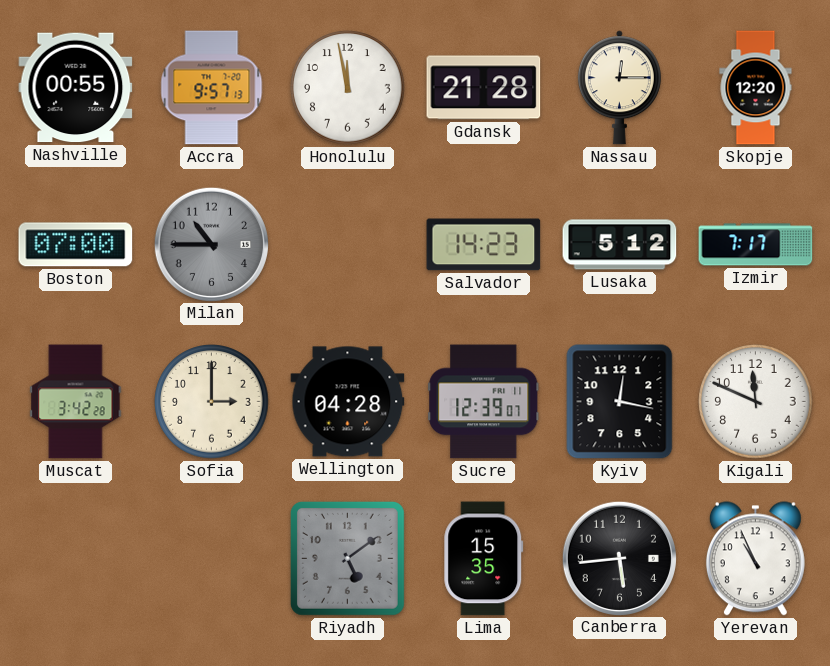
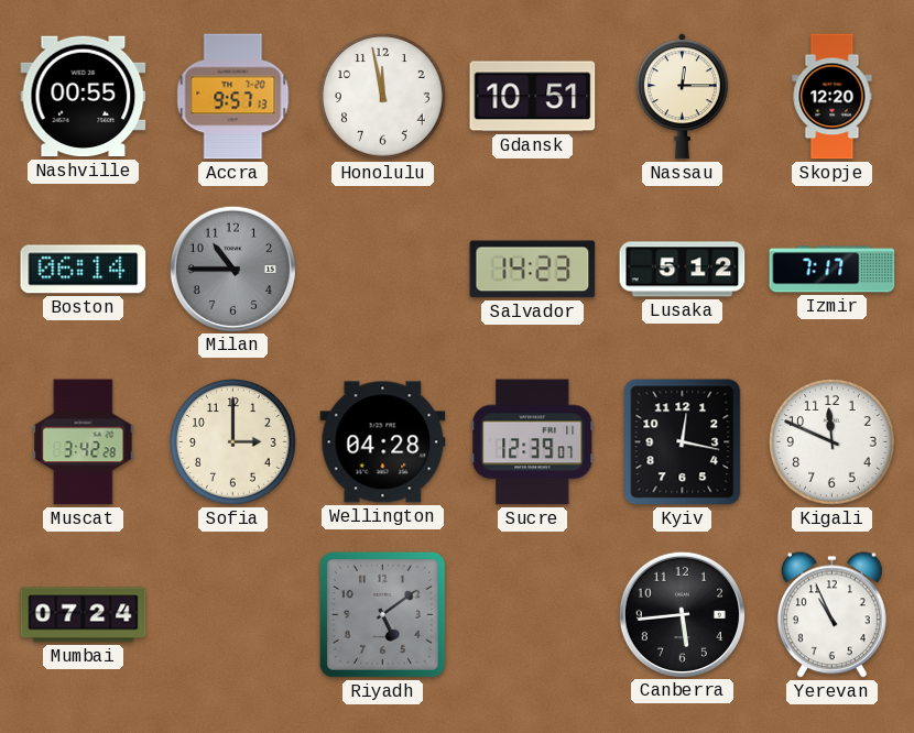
Gdansk: 21:28 -> 10:51 (533, 97)
Boston: 07:00 -> 06:14 (84, 270)
Mumbai: none -> 07:24 (84, 615)
Lima: 15:35 -> none (484, 559)
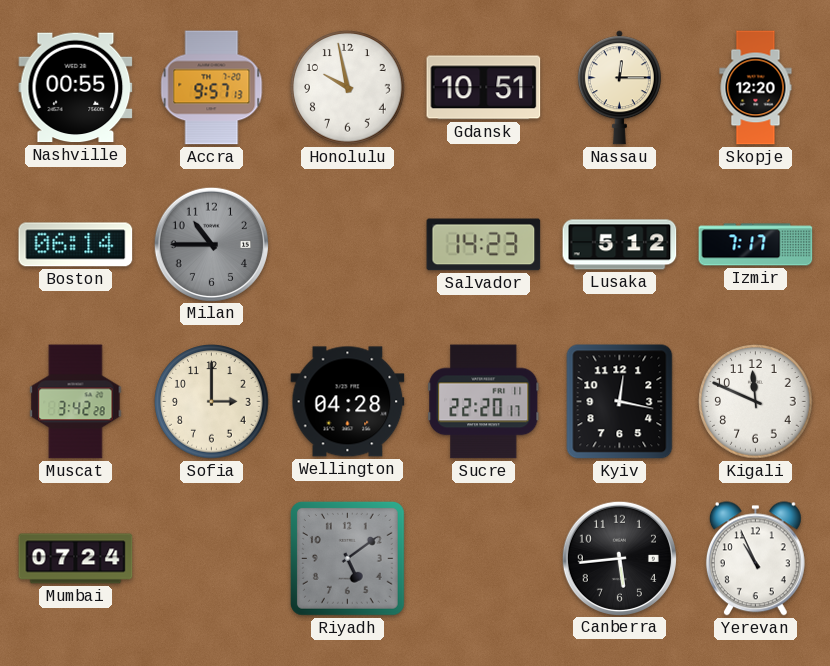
Honolulu: 11:58 -> 9:58 (348, 88)
Sucre: 12:39 -> 22:20 (484, 402)
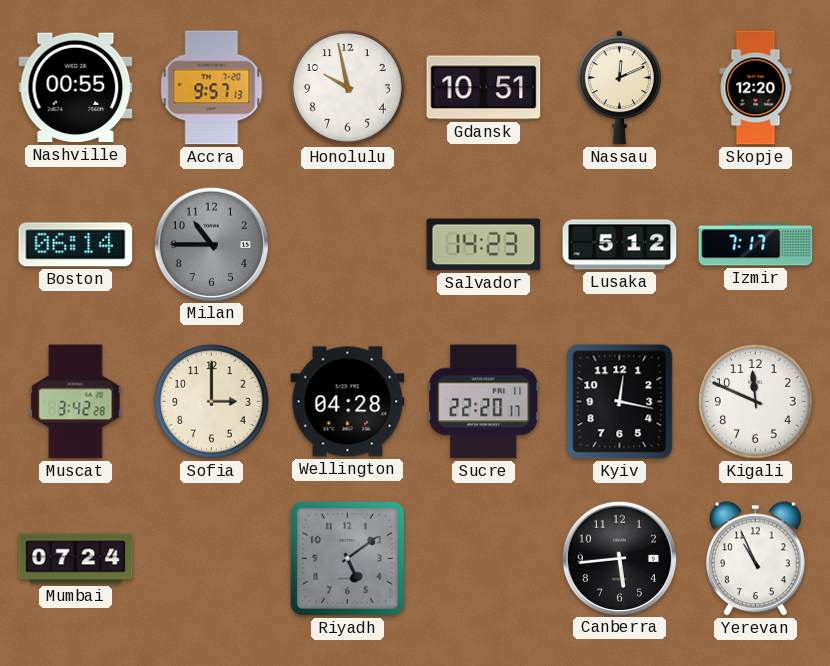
Nassau: 12:15 -> 12:11 (619, 88)
